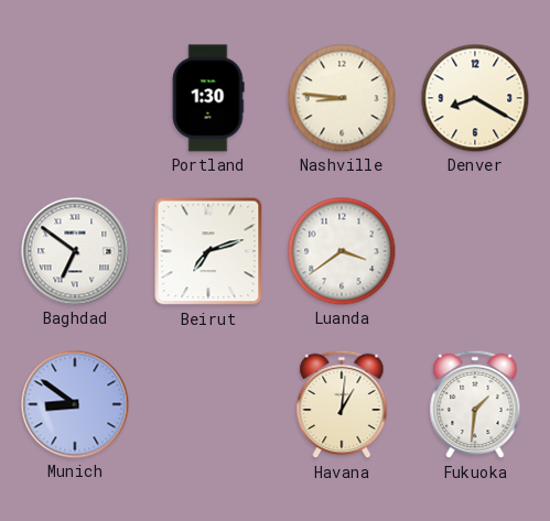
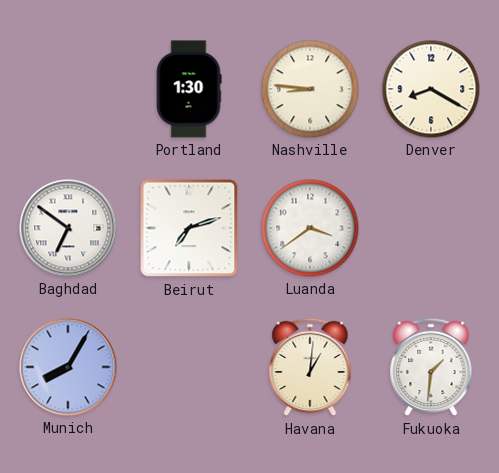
Munich: 8:51 -> 8:05 (68, 367)
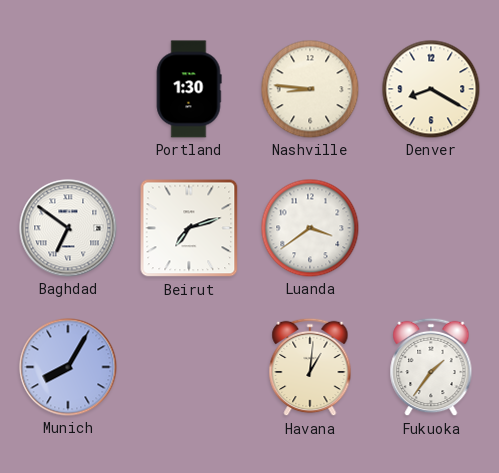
Fukuoka: 1:31 -> 1:36 (431, 367)
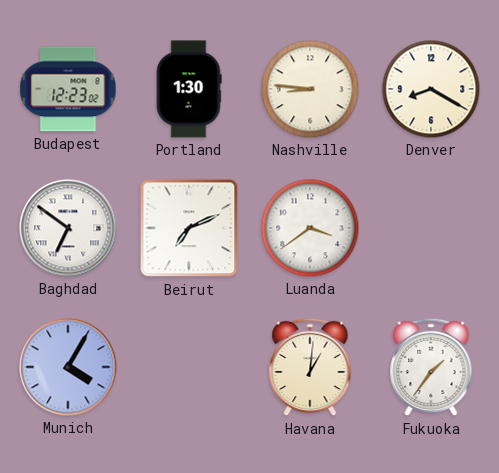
Budapest: none -> 12:23 (68, 89)
Beirut: 7:12 -> 7:11 (189, 228)
Munich: 8:05 -> 4:05 (68, 367)
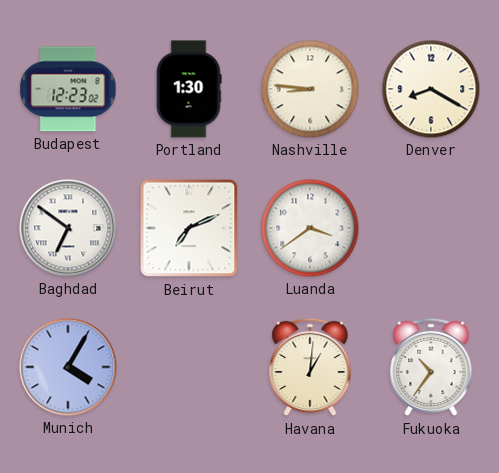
Fukuoka: 1:36 -> 10:36 (431, 367)
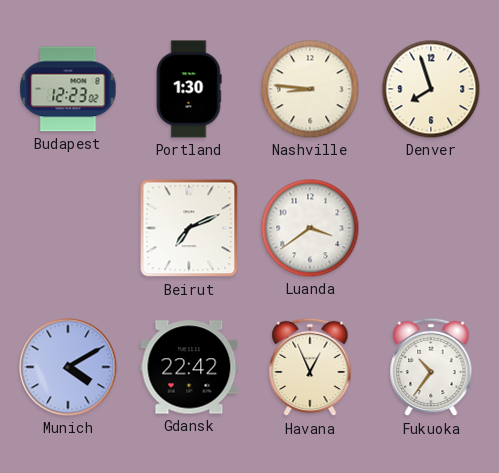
Denver: 8:20 -> 7:57 (431, 89)
Baghdad: 6:51 -> none (68, 228)
Munich: 4:05 -> 4:10 (68, 367)
Gdansk: none -> 22:42 (189, 367)
Havana: 1:01 -> 12:56 (310, 367)
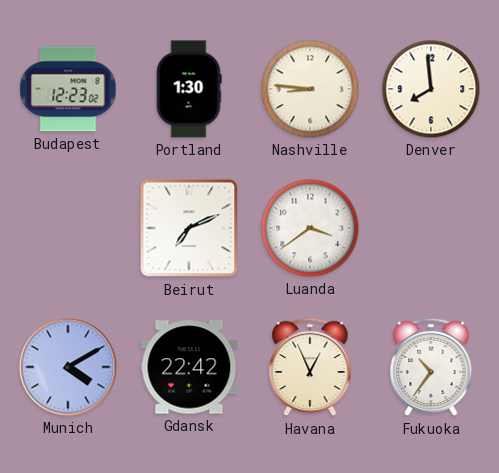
Denver: 7:57 -> 7:59 (431, 89)
